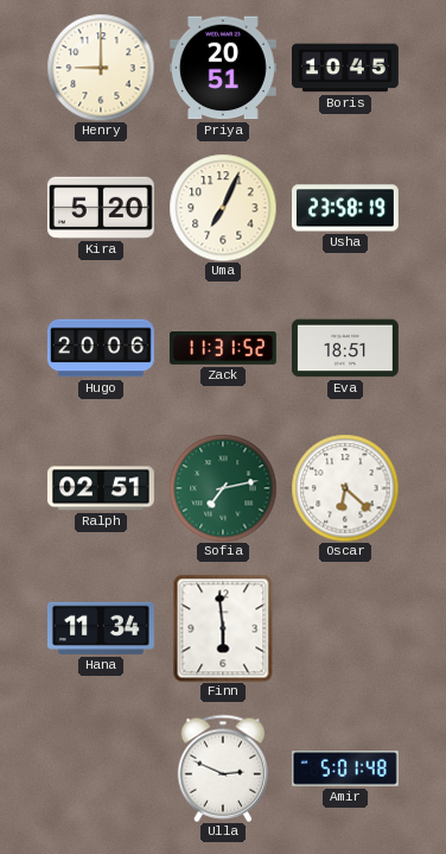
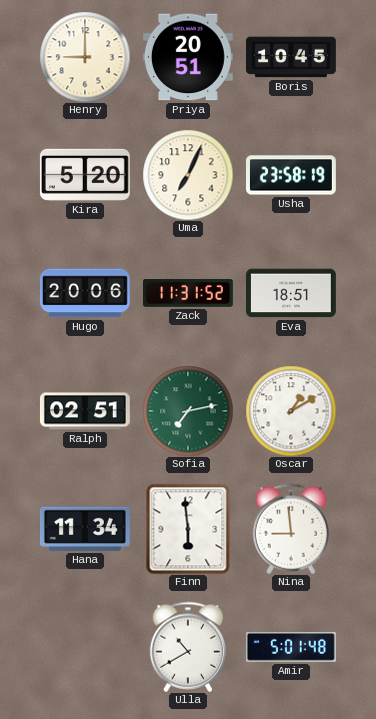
Oscar: 6:22 -> 1:10 (291, 411)
Nina: none -> 8:59 (291, 529)
Ulla: 2:49 -> 10:40 (188, 647)
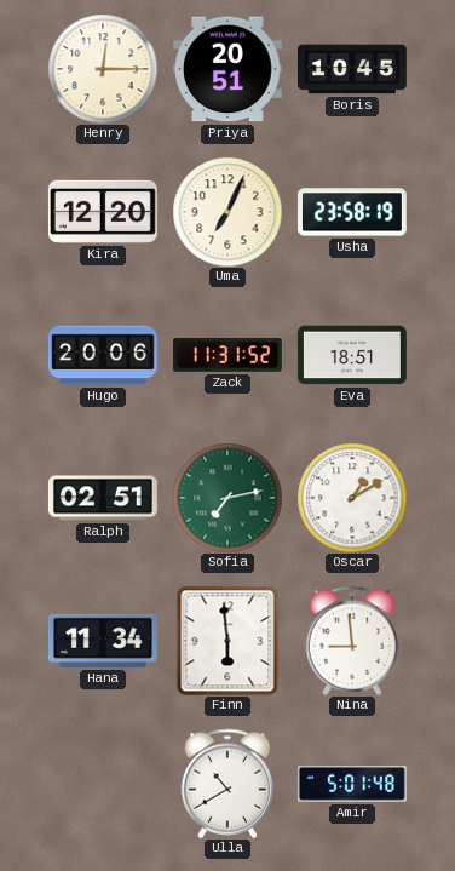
Henry: 9:00 -> 12:15 (103, 69)
Kira: 5:20 -> 12:20 (103, 212)
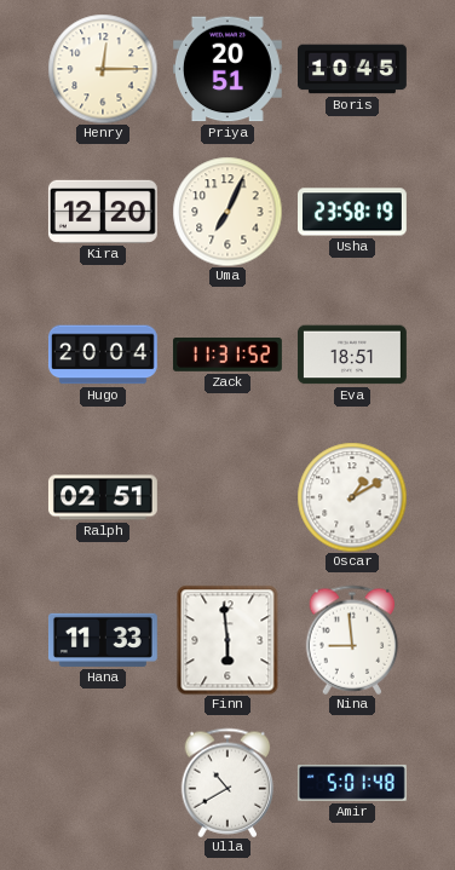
Hugo: 20:06 -> 20:04 (103, 355)
Sofia: 7:13 -> none (227, 498)
Hana: 11:34 -> 11:33 (103, 640)
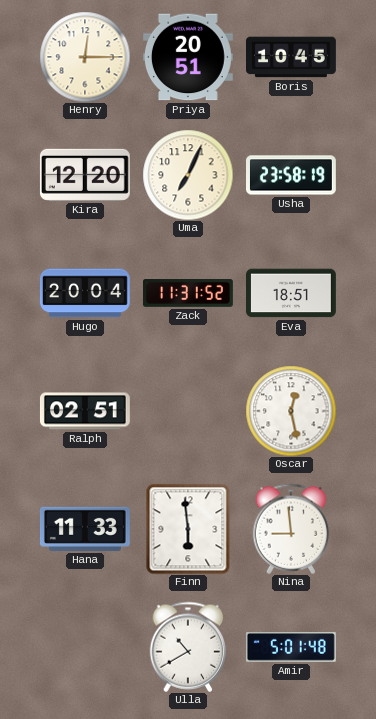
Oscar: 1:10 -> 12:28 (291, 411)
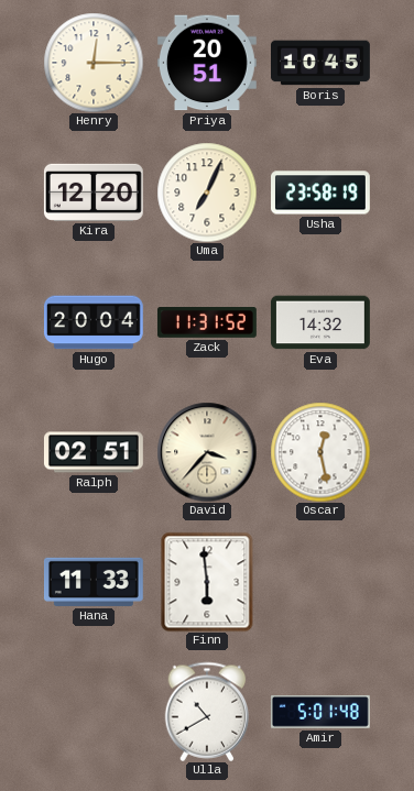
Eva: 18:51 -> 14:32 (320, 322)
David: none -> 3:37 (207, 452)
Nina: 8:59 -> none (291, 529)
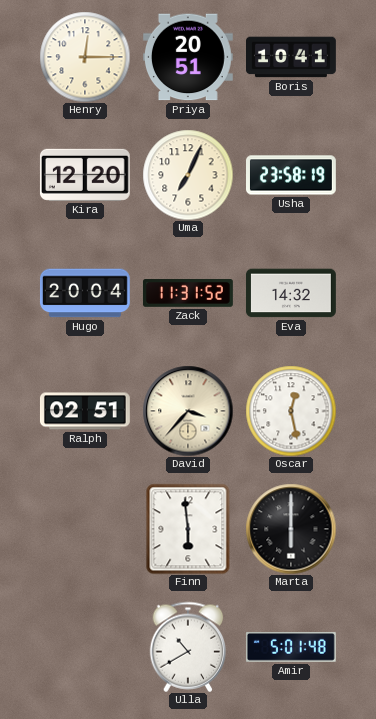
Boris: 10:45 -> 10:41 (292, 57)
Hana: 11:33 -> none (94, 582)
Marta: none -> 6:00 (291, 529)
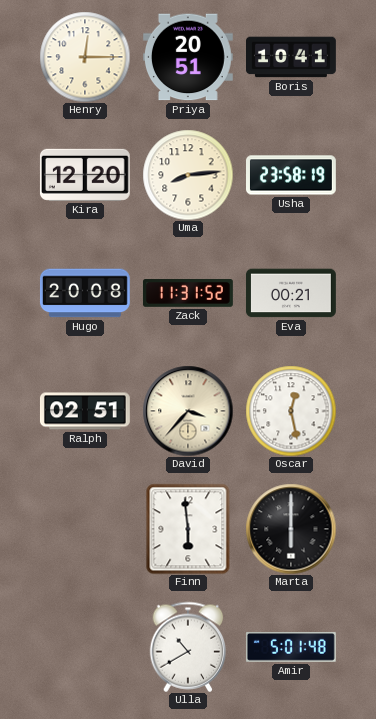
Uma: 7:04 -> 8:14 (188, 175)
Hugo: 20:04 -> 20:08 (85, 293)
Eva: 14:32 -> 00:21 (291, 293)
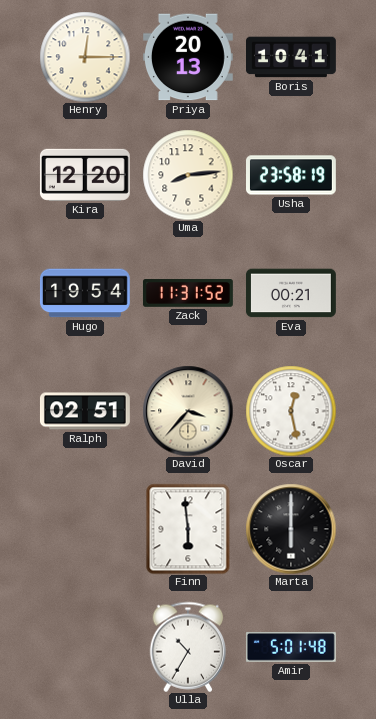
Priya: 20:51 -> 20:13 (188, 57)
Hugo: 20:08 -> 19:54 (85, 293)
Ulla: 10:40 -> 10:35 (188, 647)
